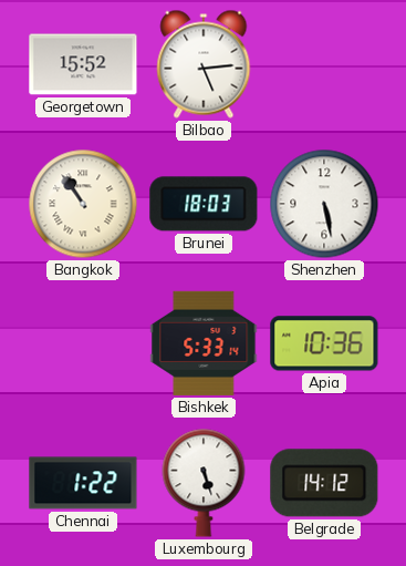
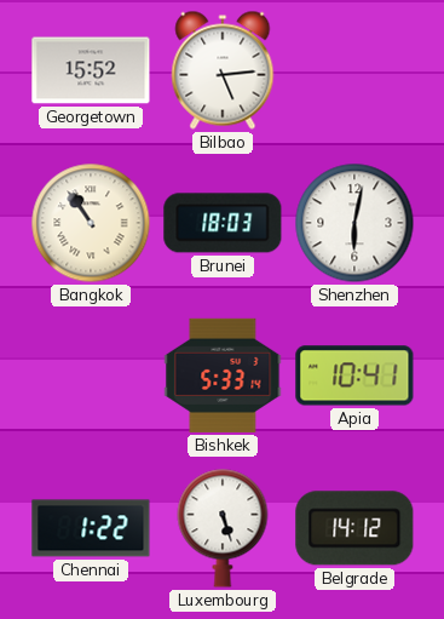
Shenzhen: 5:28 -> 6:02 (354, 223)
Apia: 10:36 -> 10:41 (354, 376)
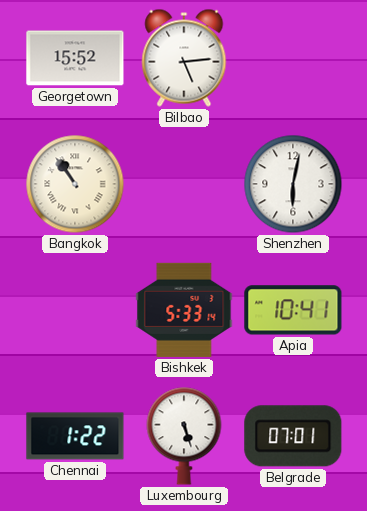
Brunei: 18:03 -> none (223, 223)
Belgrade: 14:12 -> 07:01 (293, 436)
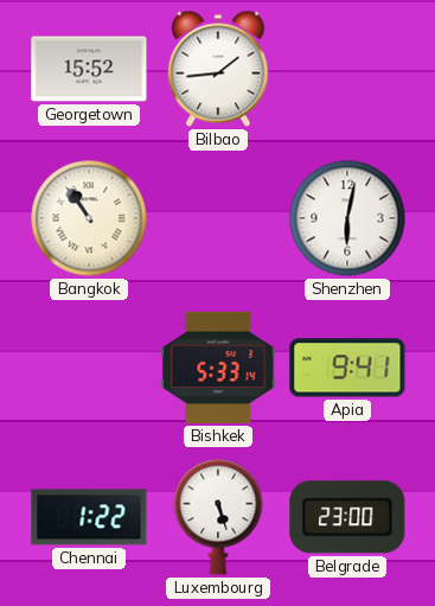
Bilbao: 5:14 -> 1:44 (218, 69)
Apia: 10:41 -> 9:41 (347, 368)
Belgrade: 07:01 -> 23:00 (347, 517)
